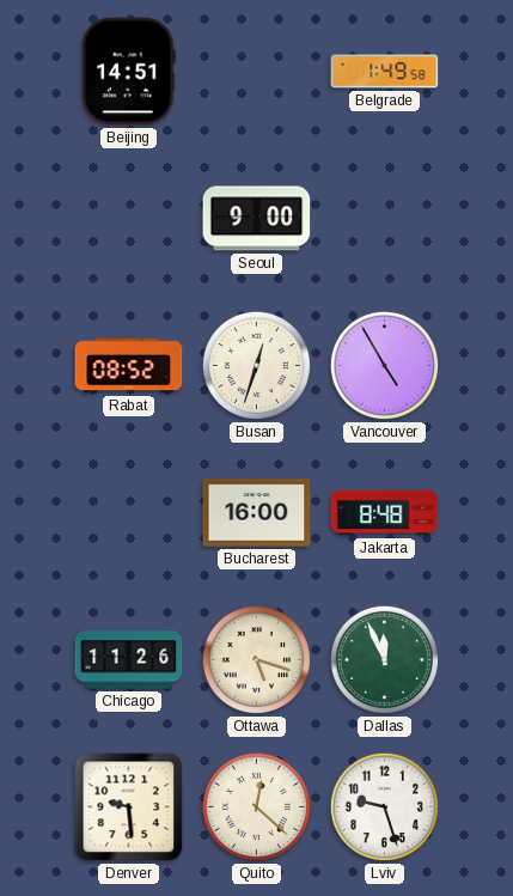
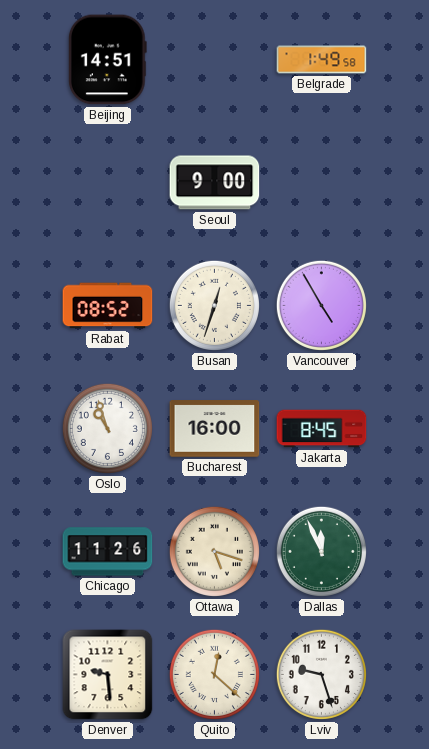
Oslo: none -> 10:57 (107, 428)
Jakarta: 8:48 -> 8:45 (322, 429)
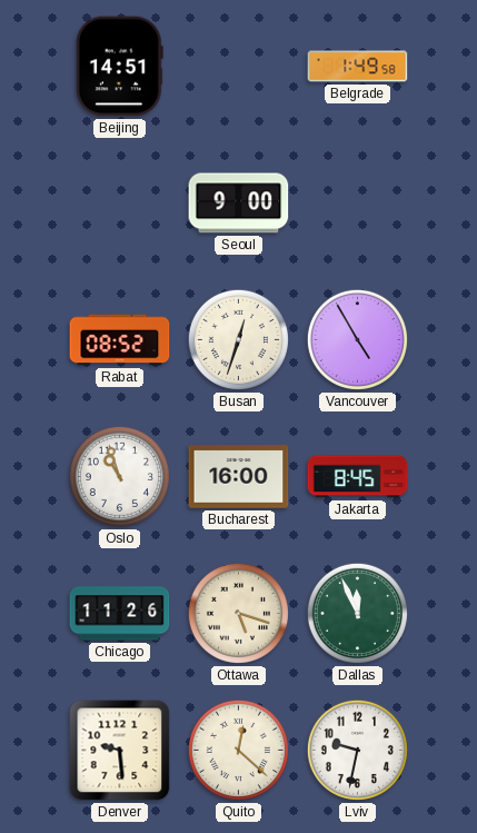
Lviv: 9:27 -> 9:32 (357, 750)
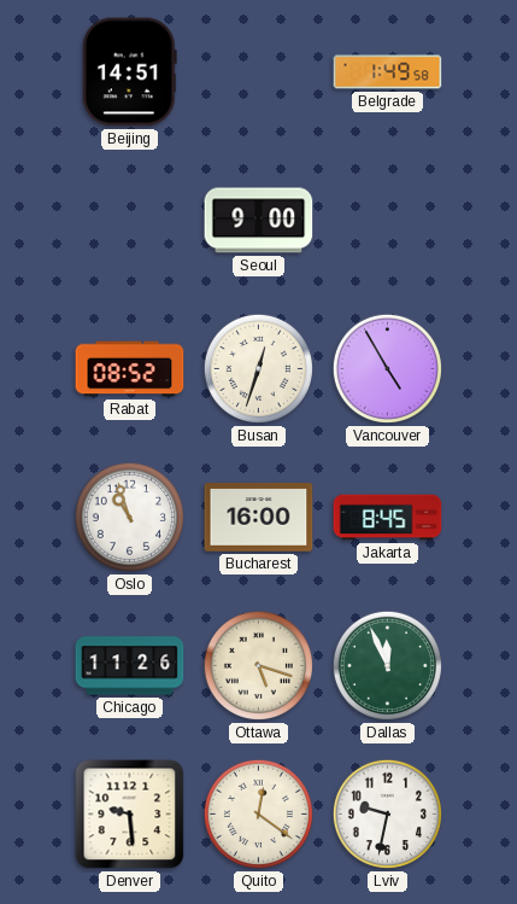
Quito: 12:22 -> 12:21 (258, 813)
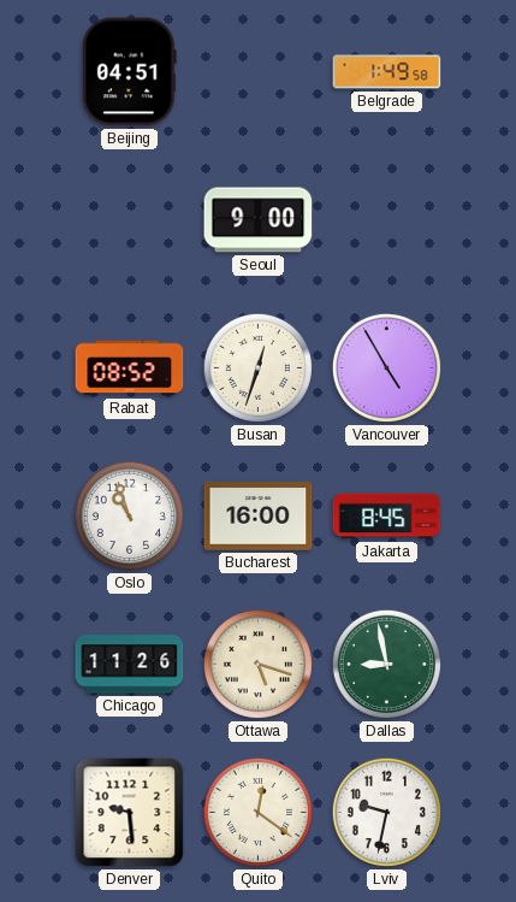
Beijing: 14:51 -> 04:51 (129, 72)
Dallas: 11:56 -> 8:58 (386, 664)
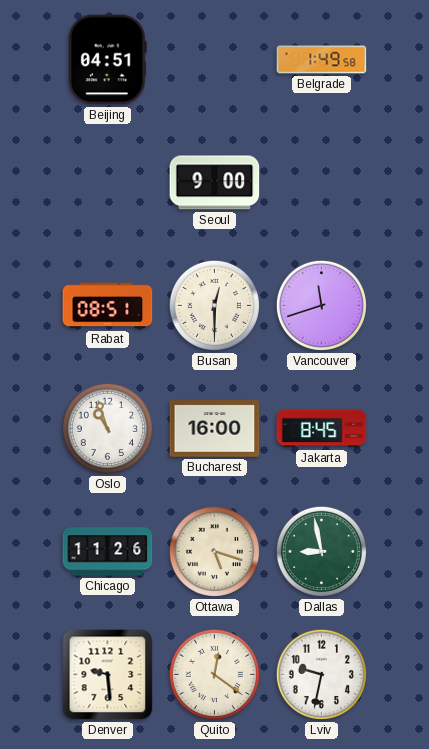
Rabat: 08:52 -> 08:51 (108, 306)
Busan: 12:33 -> 12:30 (214, 305)
Vancouver: 4:55 -> 11:42 (321, 305)
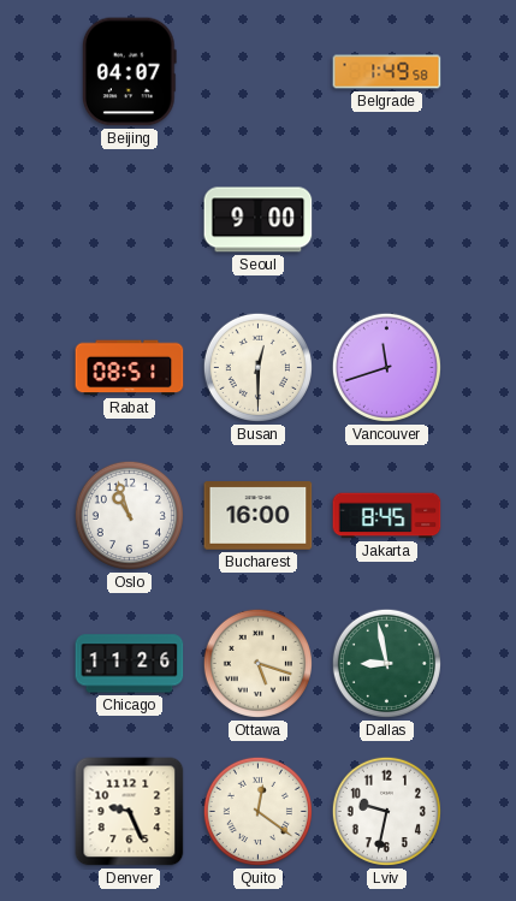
Beijing: 04:51 -> 04:07 (129, 72)
Denver: 9:29 -> 9:26 (130, 812)
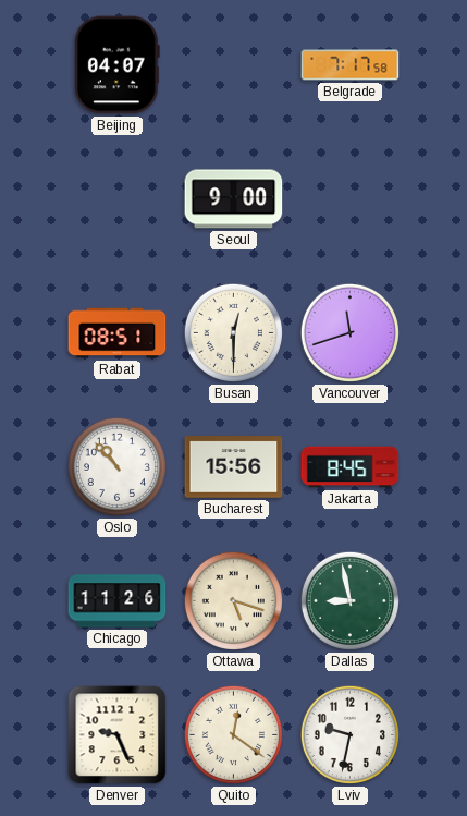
Belgrade: 1:49 -> 7:17 (351, 65)
Oslo: 10:57 -> 10:53 (116, 466)
Bucharest: 16:00 -> 15:56 (234, 467)
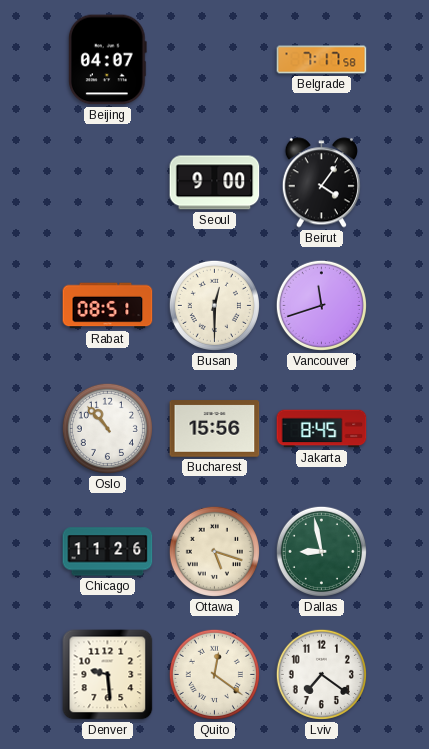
Beirut: none -> 4:06 (321, 183)
Denver: 9:26 -> 9:29 (108, 675)
Lviv: 9:32 -> 7:21 (321, 674)
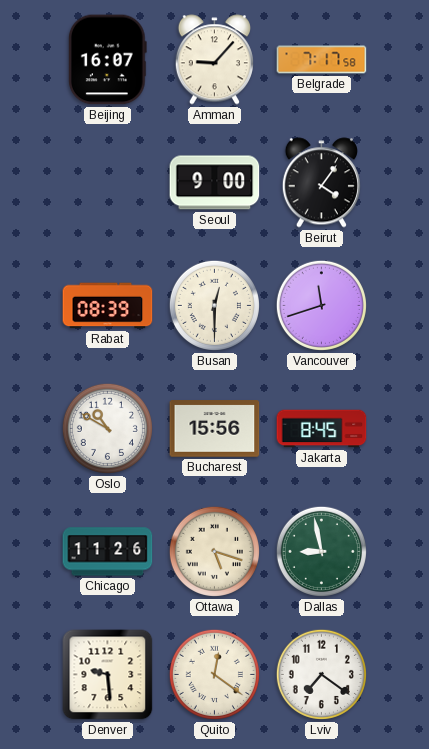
Beijing: 04:07 -> 16:07 (107, 60)
Amman: none -> 9:07 (214, 60)
Rabat: 08:51 -> 08:39 (108, 306)
Oslo: 10:53 -> 10:50 (107, 428)
